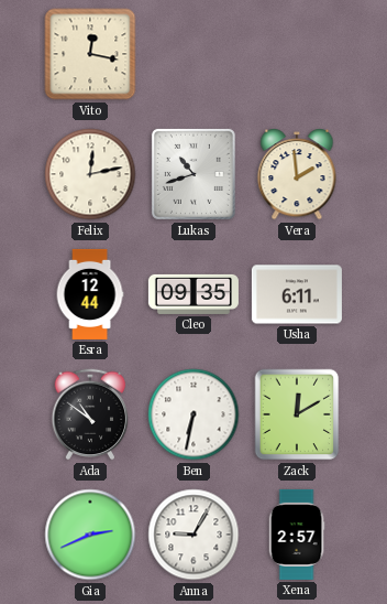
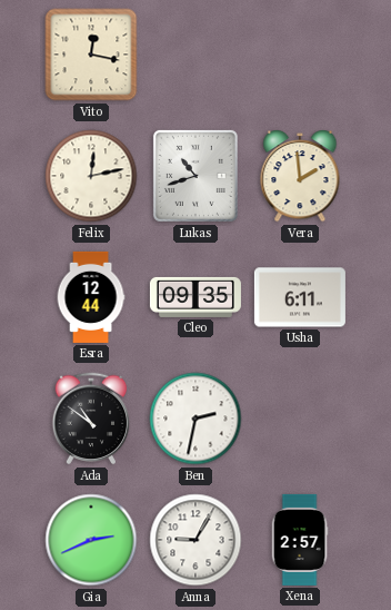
Ben: 6:32 -> 2:32 (195, 419)
Zack: 12:10 -> none (297, 414)
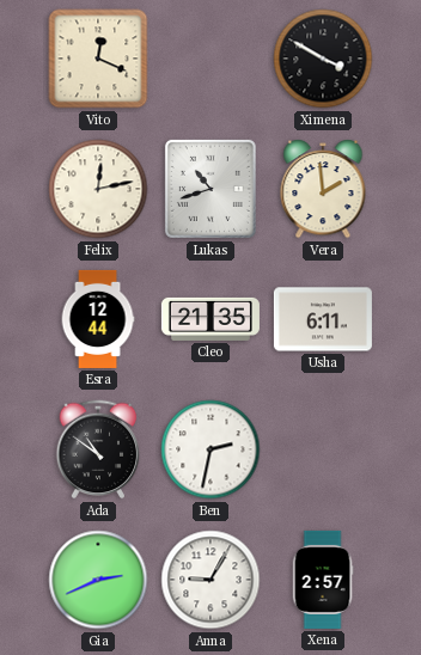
Vito: 12:17 -> 12:19 (98, 59)
Ximena: none -> 3:50 (323, 59)
Cleo: 09:35 -> 21:35 (210, 319)
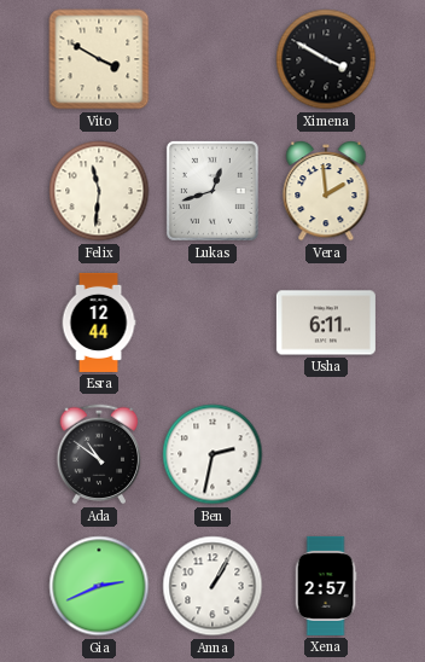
Vito: 12:19 -> 3:50 (99, 59)
Felix: 12:13 -> 11:31 (99, 191)
Lukas: 10:42 -> 12:42 (212, 191)
Cleo: 21:35 -> none (210, 319)
Anna: 9:05 -> 1:05 (212, 586)
